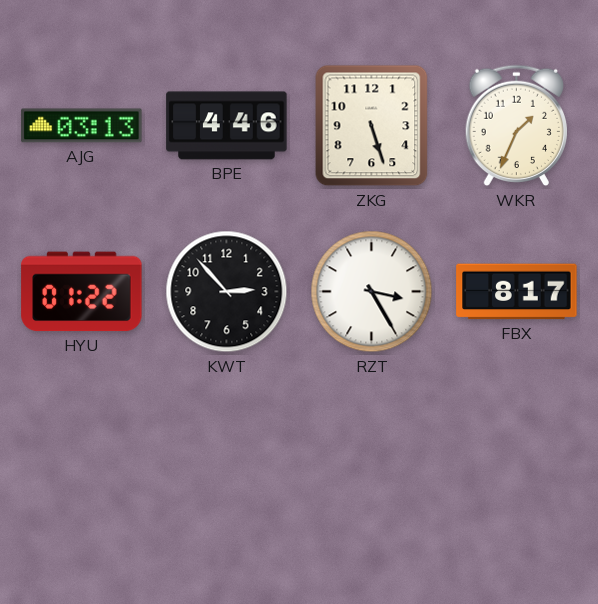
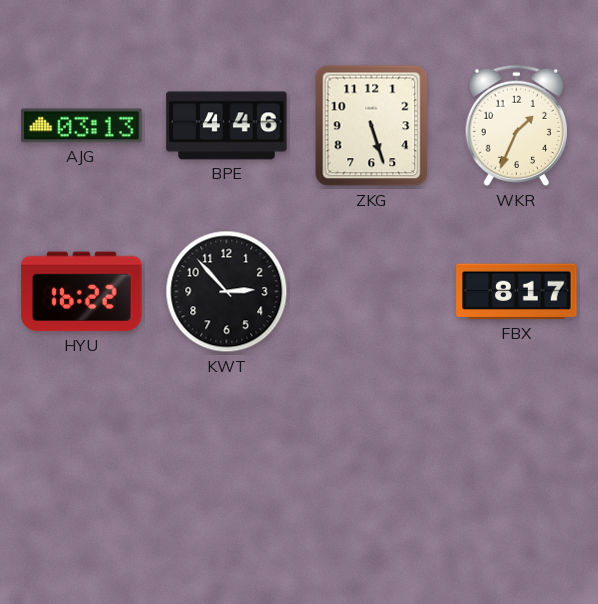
HYU: 01:22 -> 16:22 (82, 292)
RZT: 3:25 -> none (372, 292)
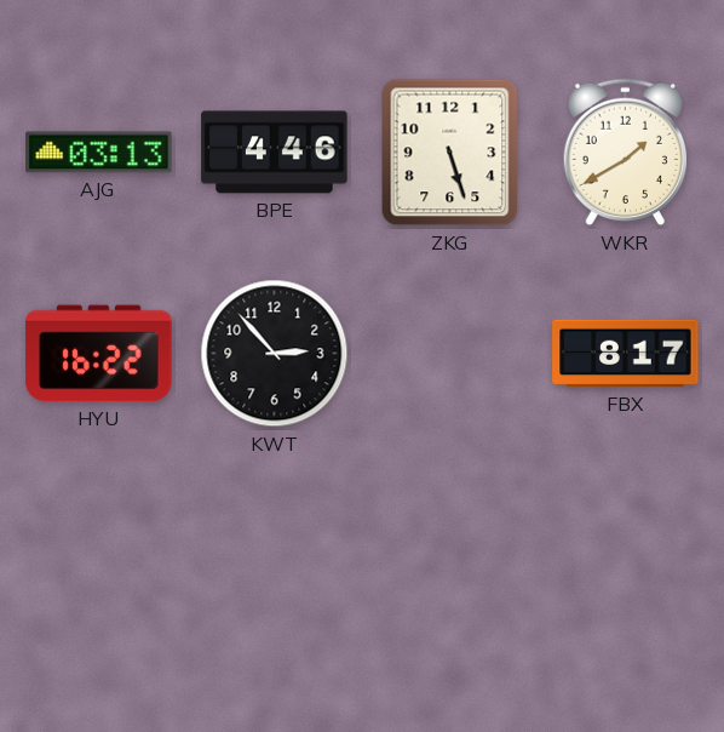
WKR: 1:34 -> 1:40 (626, 153)
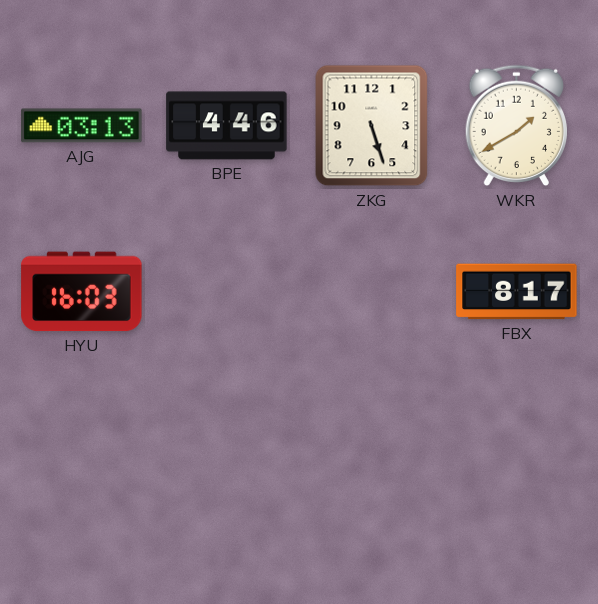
HYU: 16:22 -> 16:03 (82, 292)
KWT: 2:53 -> none (275, 354)
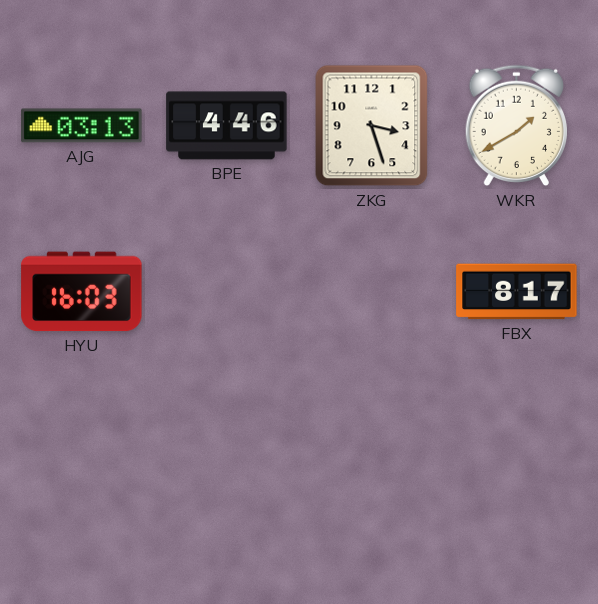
ZKG: 5:27 -> 3:27 (372, 126)
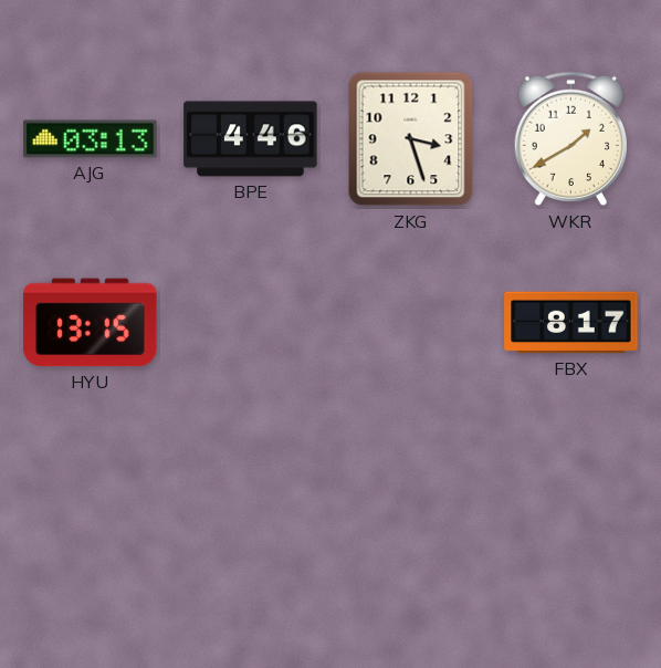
HYU: 16:03 -> 13:15 (91, 323)
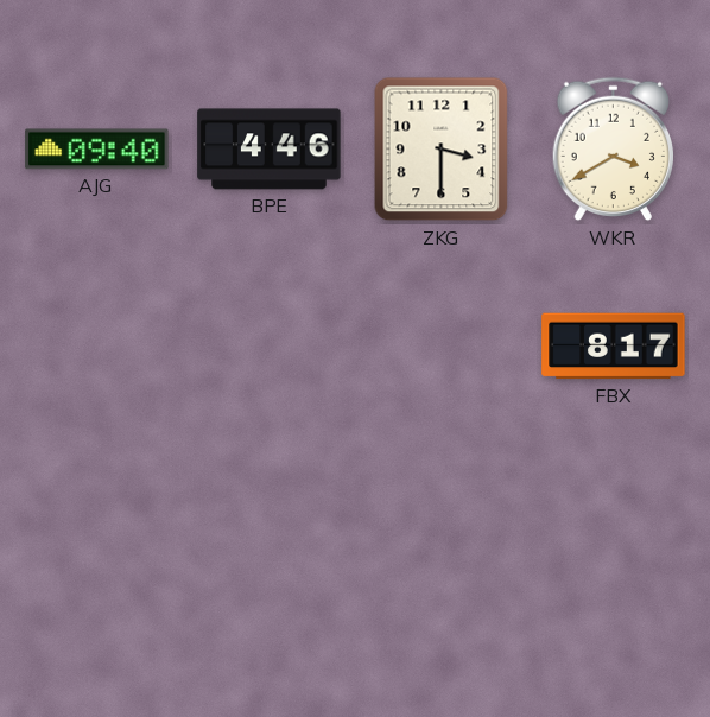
AJG: 03:13 -> 09:40 (97, 150)
ZKG: 3:27 -> 3:30 (442, 150)
WKR: 1:40 -> 3:40 (614, 150)
HYU: 13:15 -> none (91, 323)
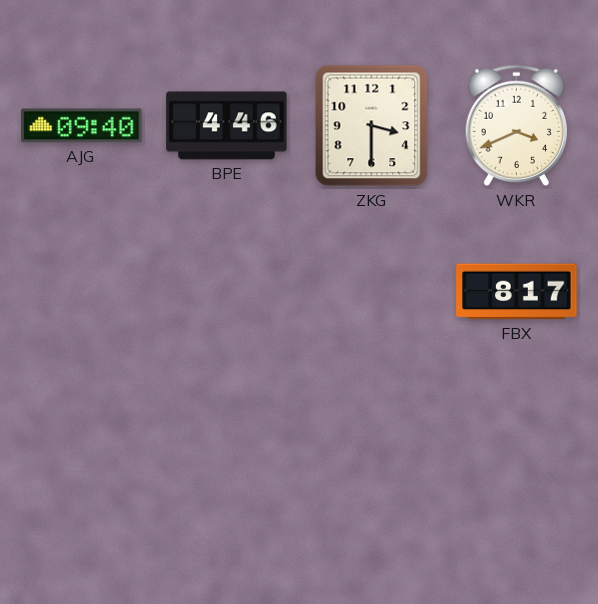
WKR: 3:40 -> 3:41 (517, 126)
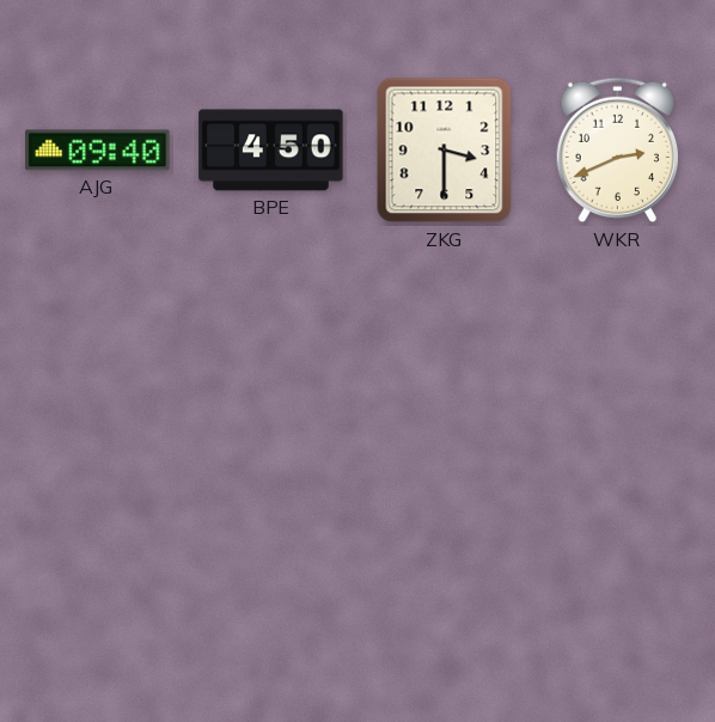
BPE: 4:46 -> 4:50 (271, 151)
WKR: 3:41 -> 2:41 (618, 151)
FBX: 8:17 -> none (517, 292)
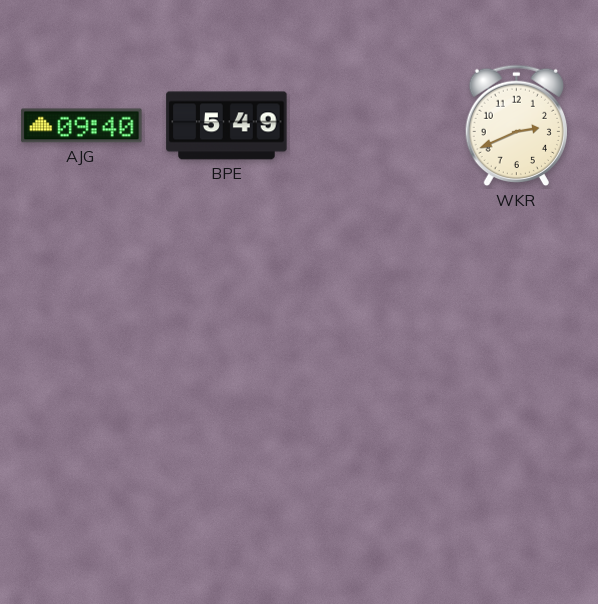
BPE: 4:50 -> 5:49 (227, 126)
ZKG: 3:30 -> none (445, 151)
